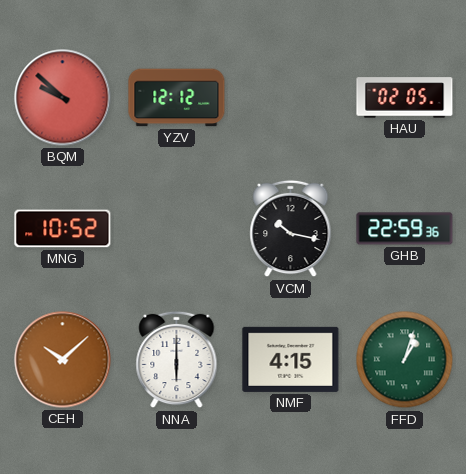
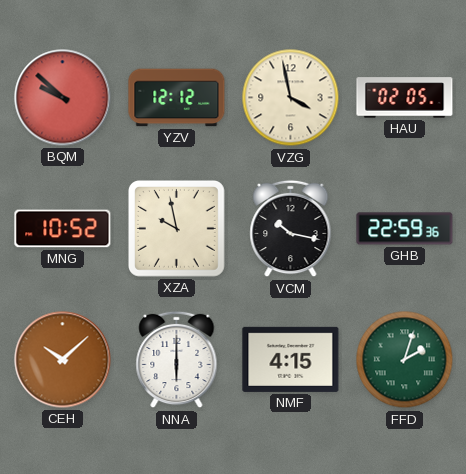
VZG: none -> 3:58 (291, 98)
XZA: none -> 9:58 (176, 228)
FFD: 1:03 -> 2:03 (405, 360)
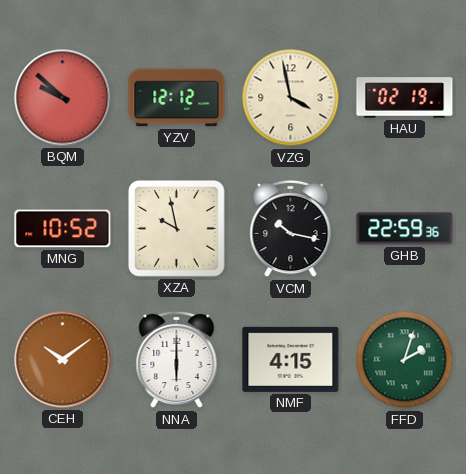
HAU: 02:05 -> 02:19 (405, 98)
CEH: 10:08 -> 10:09 (63, 360)
